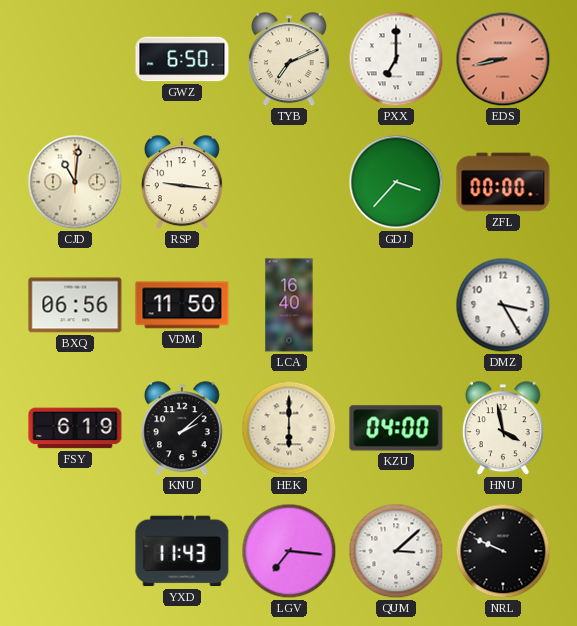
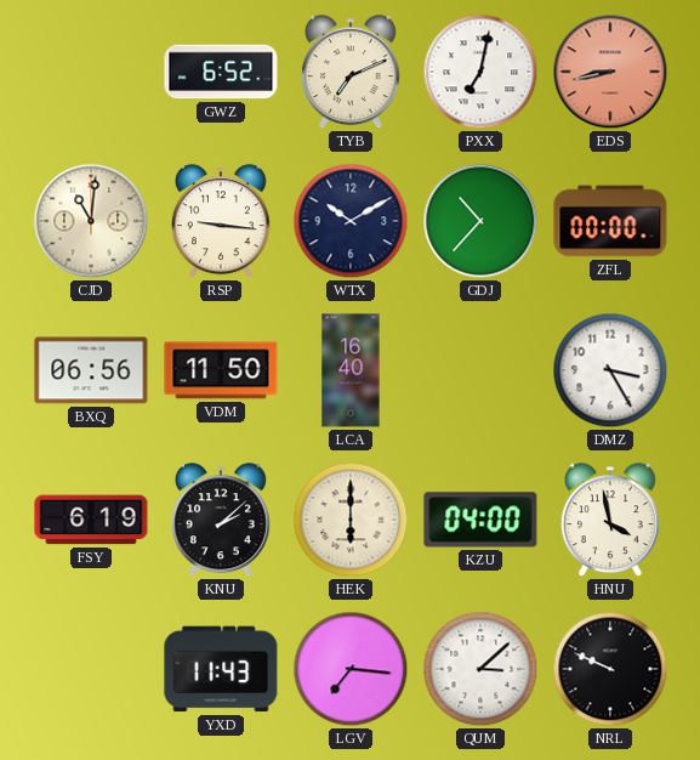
GWZ: 6:50 -> 6:52 (221, 72)
PXX: 7:00 -> 7:02 (480, 72)
WTX: none -> 10:10 (351, 221)
GDJ: 3:37 -> 10:37 (480, 221)
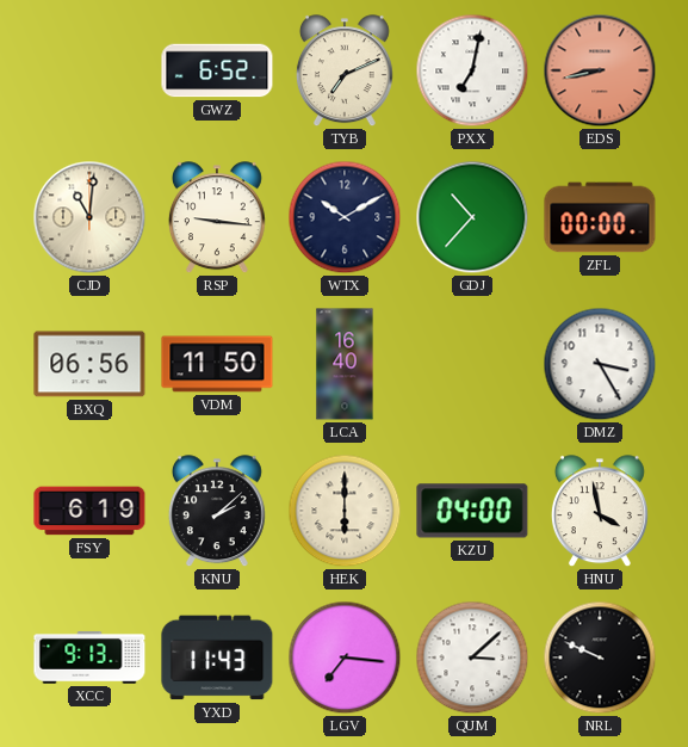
XCC: none -> 9:13 (89, 658)
